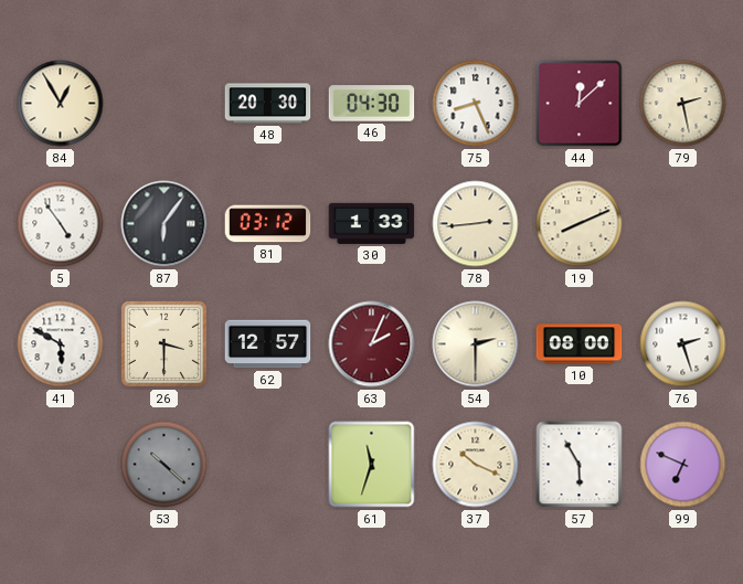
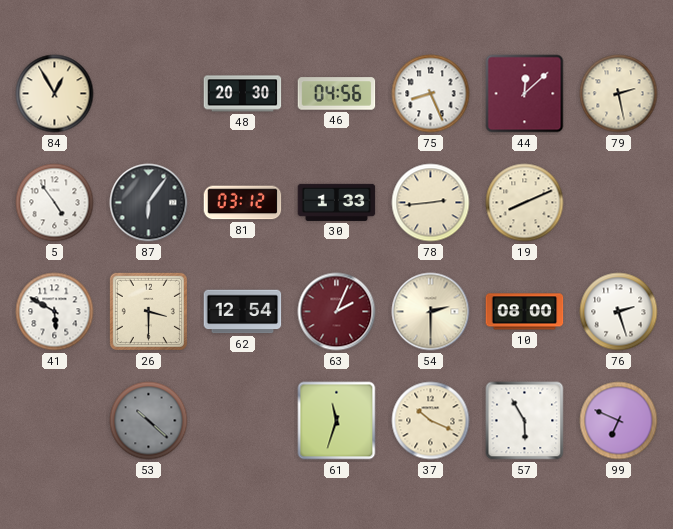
46: 04:30 -> 04:56 (337, 94)
62: 12:57 -> 12:54 (243, 312)
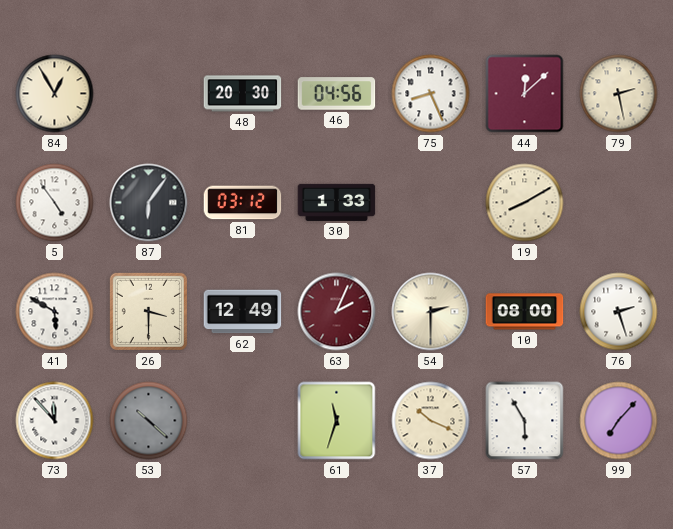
78: 2:44 -> none (431, 203)
19: 8:11 -> 8:10 (525, 203)
62: 12:54 -> 12:49 (243, 312)
73: none -> 11:53 (55, 421)
99: 6:49 -> 7:07 (619, 421)
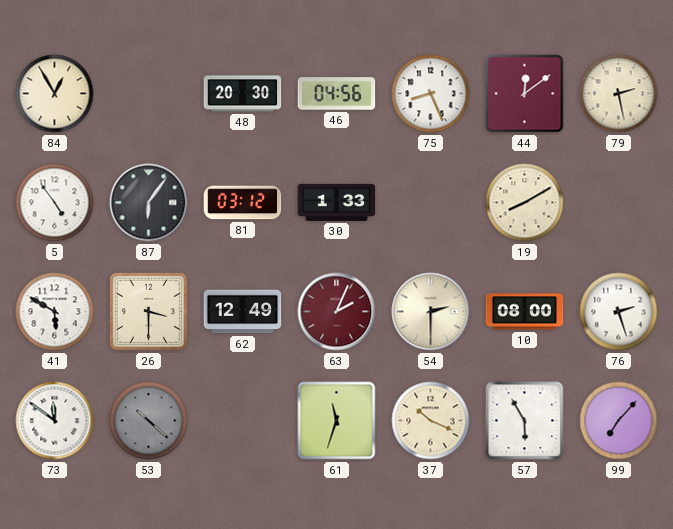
44: 12:08 -> 12:09 (525, 94)
73: 11:53 -> 11:51 (55, 421)
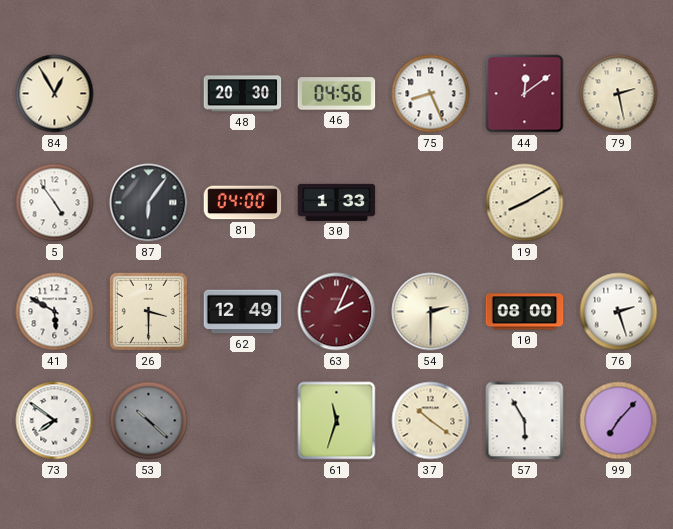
81: 03:12 -> 04:00 (243, 203)
73: 11:51 -> 7:51 (55, 421)
37: 10:19 -> 10:21 (431, 421)
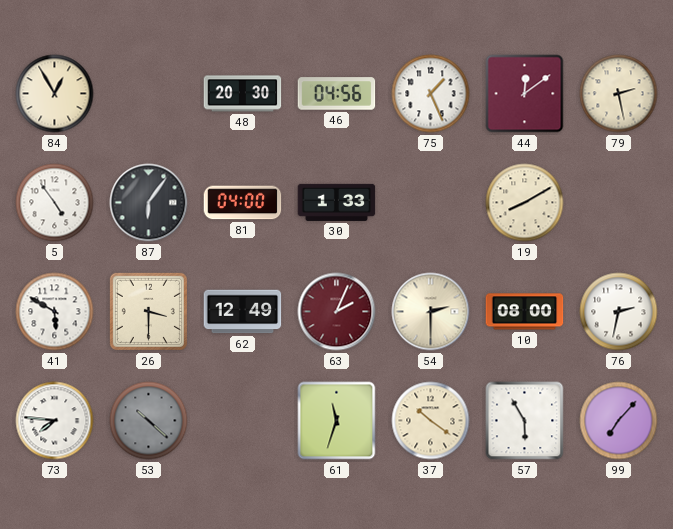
75: 8:26 -> 1:26 (431, 94)
76: 2:27 -> 2:32 (619, 312)
73: 7:51 -> 7:46 (55, 421)
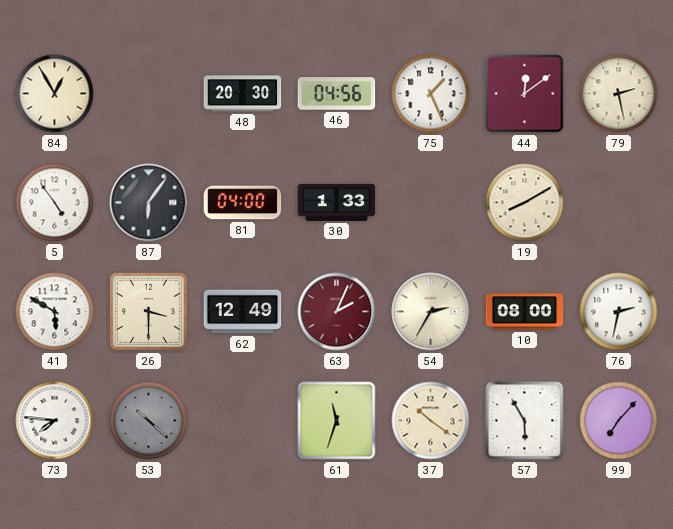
54: 2:30 -> 2:35 (431, 312)
